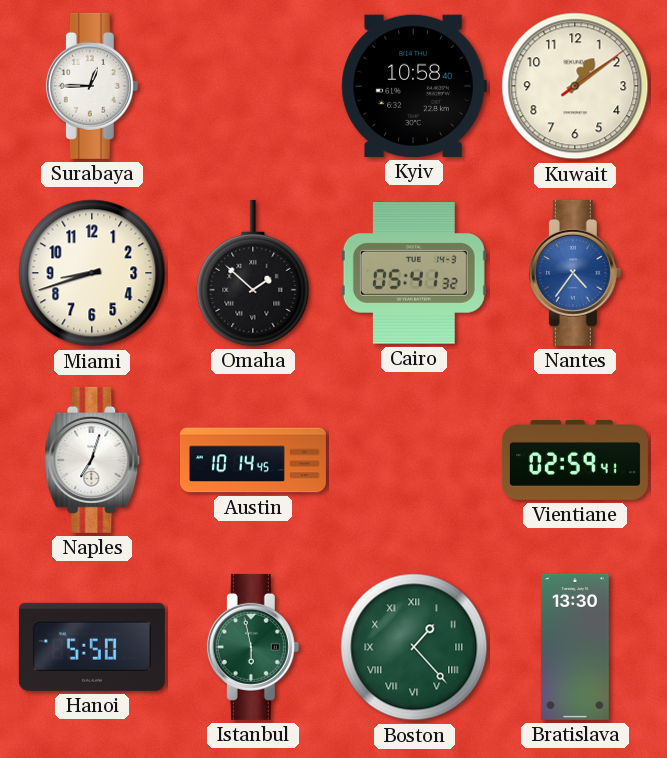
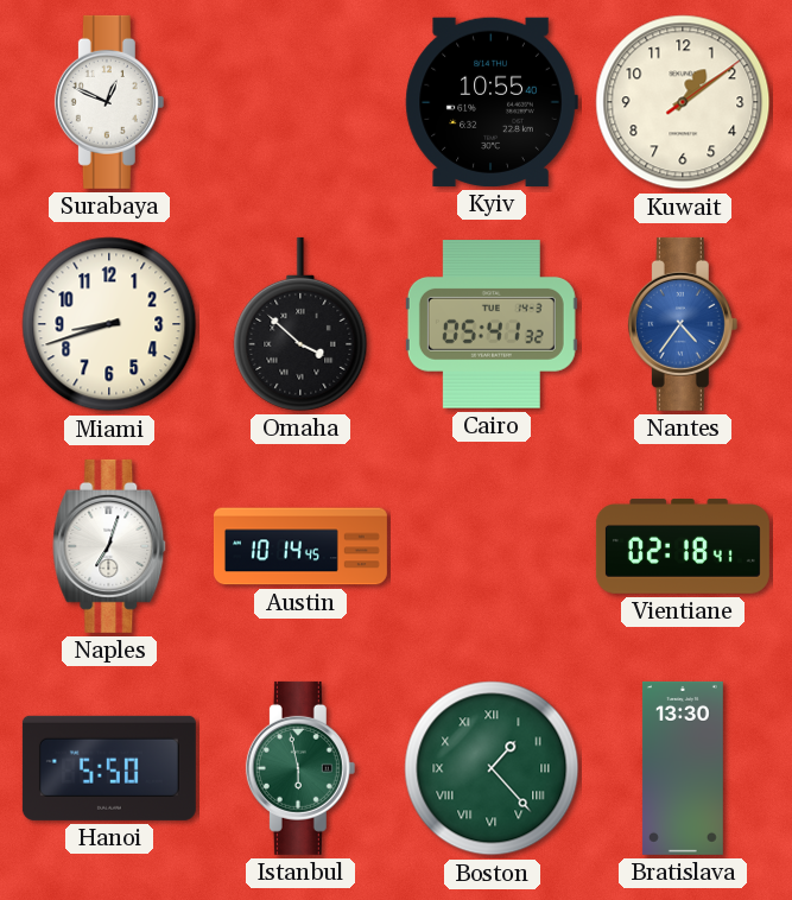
Surabaya: 12:45 -> 12:49 (109, 102)
Kyiv: 10:58 -> 10:55 (492, 102)
Omaha: 1:52 -> 3:52 (300, 324)
Vientiane: 02:59 -> 02:18 (683, 546)
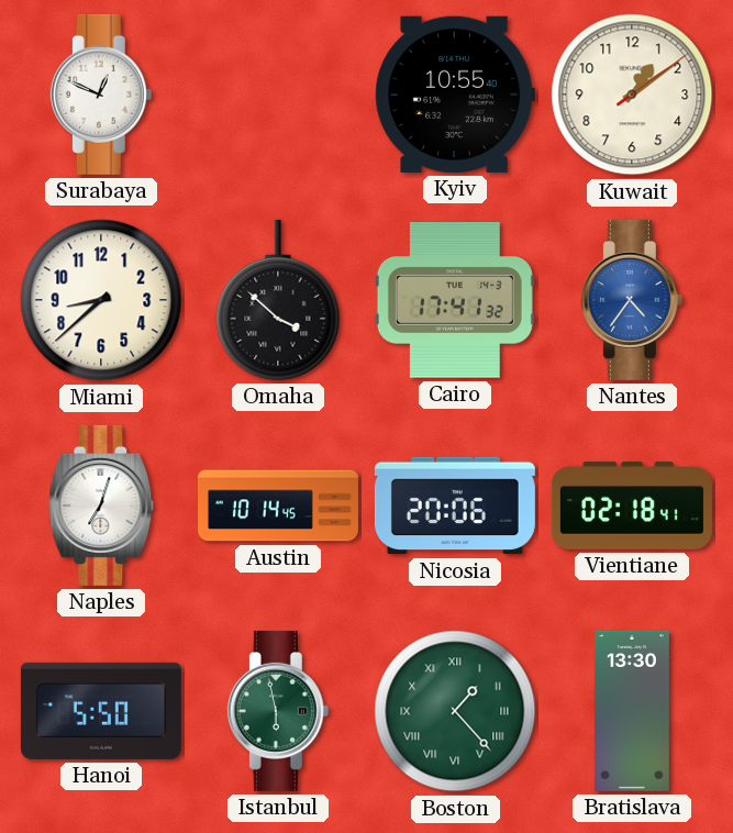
Miami: 8:42 -> 8:38 (101, 300)
Cairo: 05:41 -> 17:41 (455, 301)
Nicosia: none -> 20:06 (455, 506)
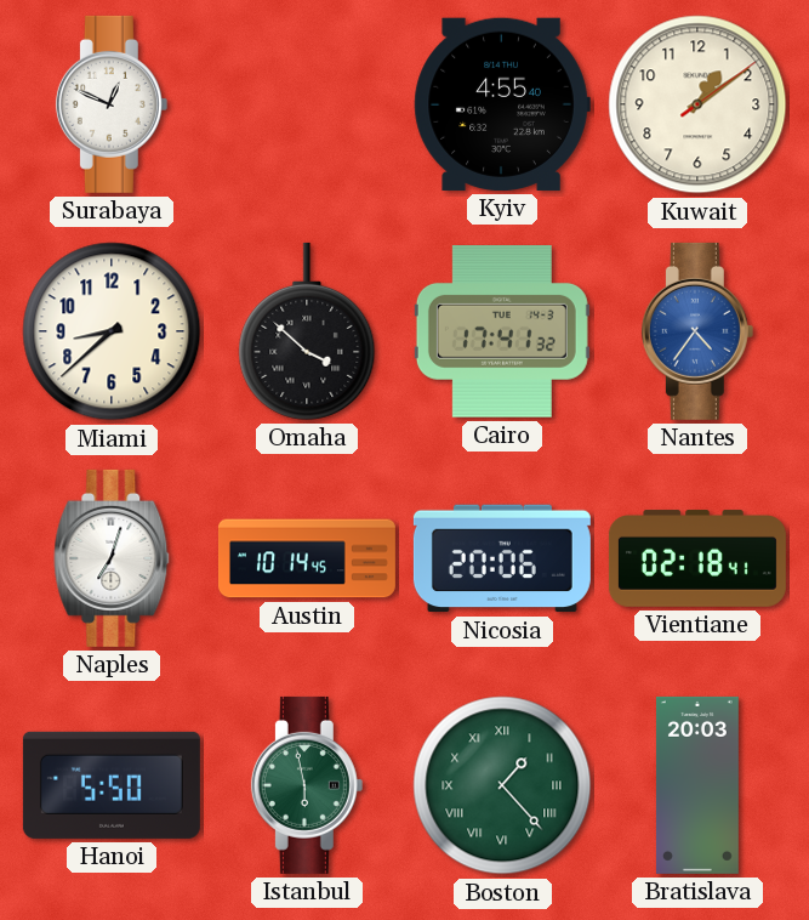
Kyiv: 10:55 -> 4:55 (502, 104)
Bratislava: 13:30 -> 20:03 (697, 785)
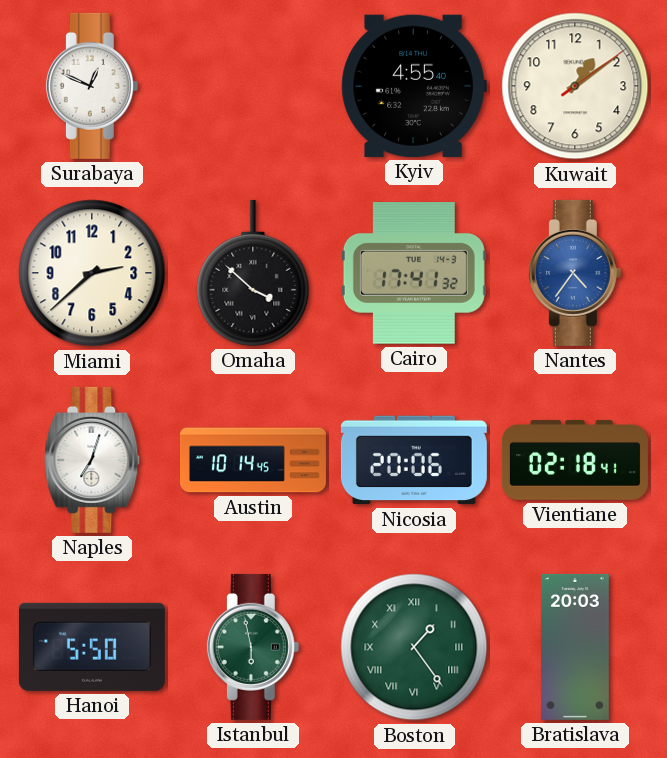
Miami: 8:38 -> 2:38 (92, 273)
Boston: 1:23 -> 1:24 (414, 647)
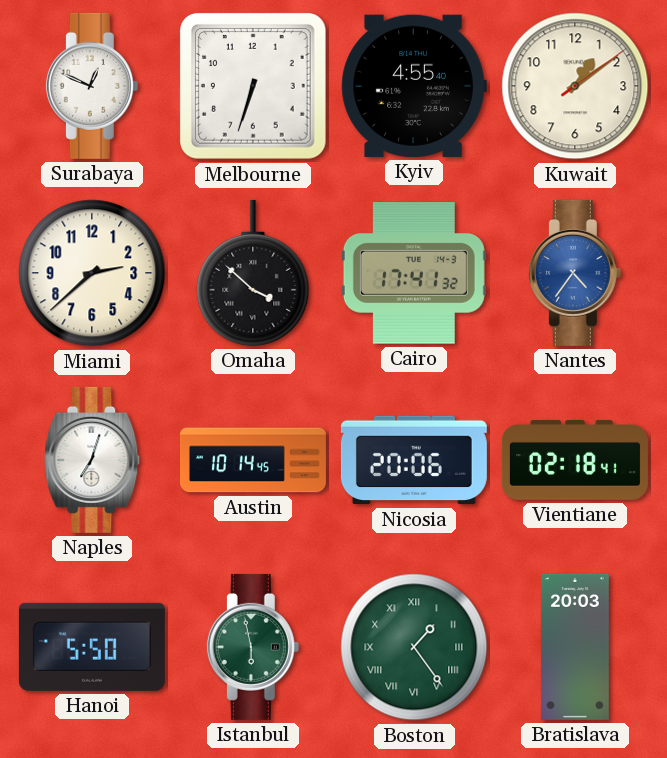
Melbourne: none -> 6:33 (254, 87)
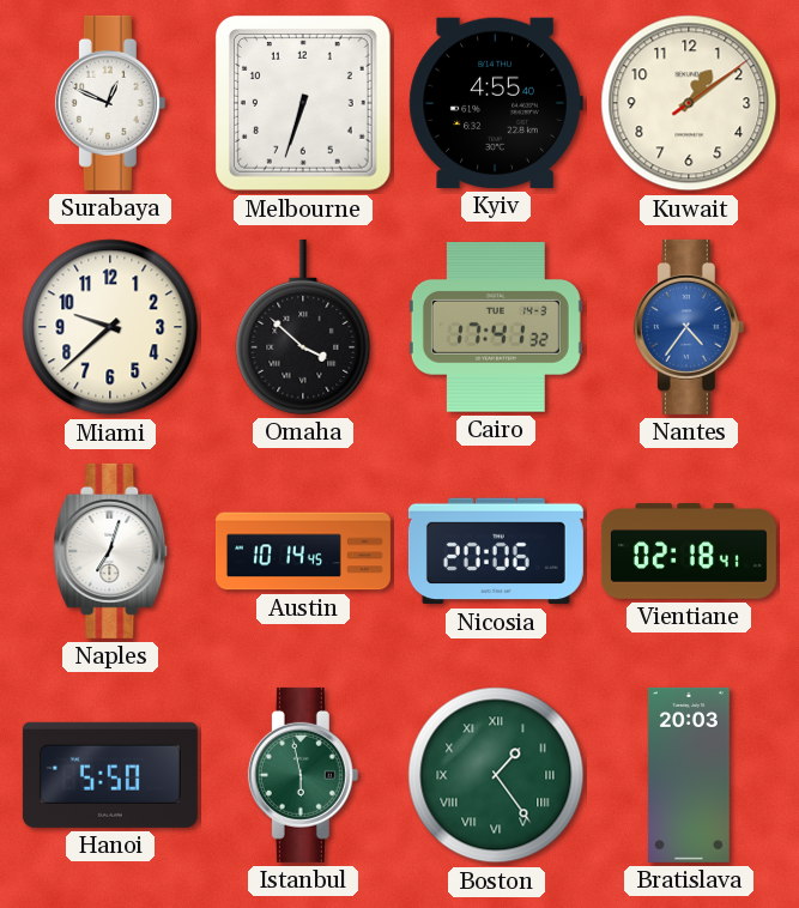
Miami: 2:38 -> 9:38 (110, 327)
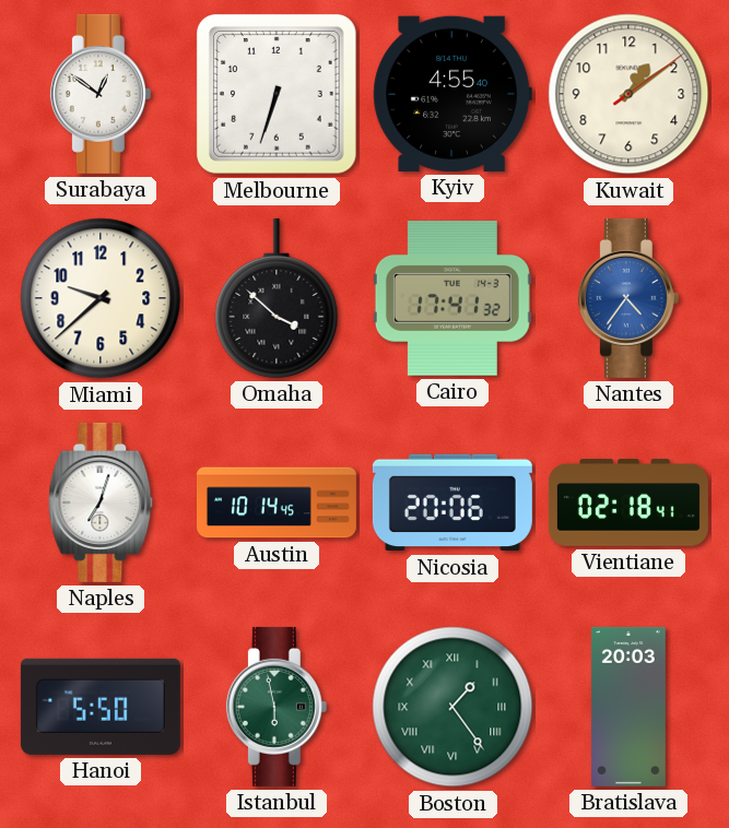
Surabaya: 12:49 -> 12:51 (101, 94)
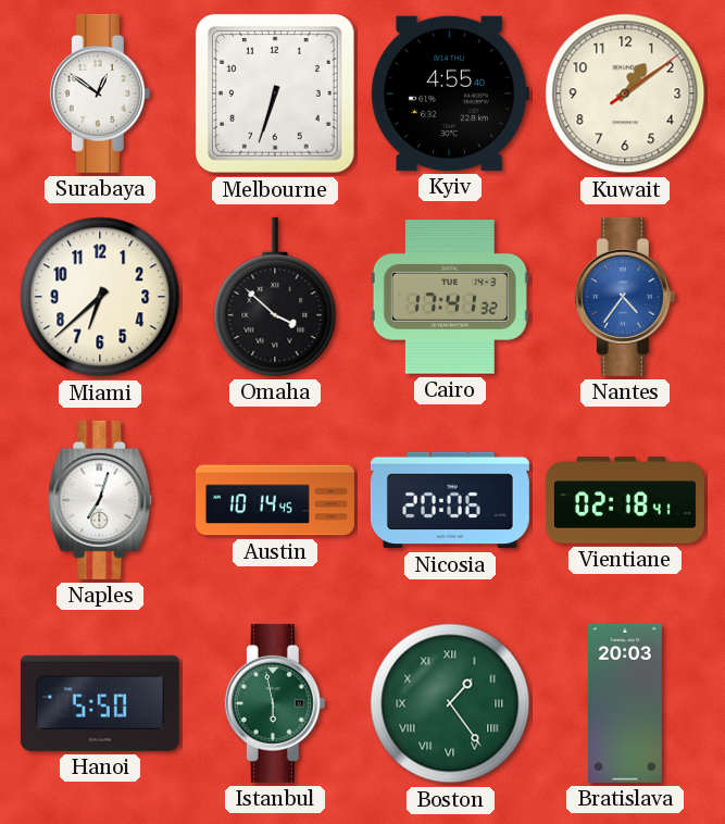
Miami: 9:38 -> 6:38 (100, 297)
